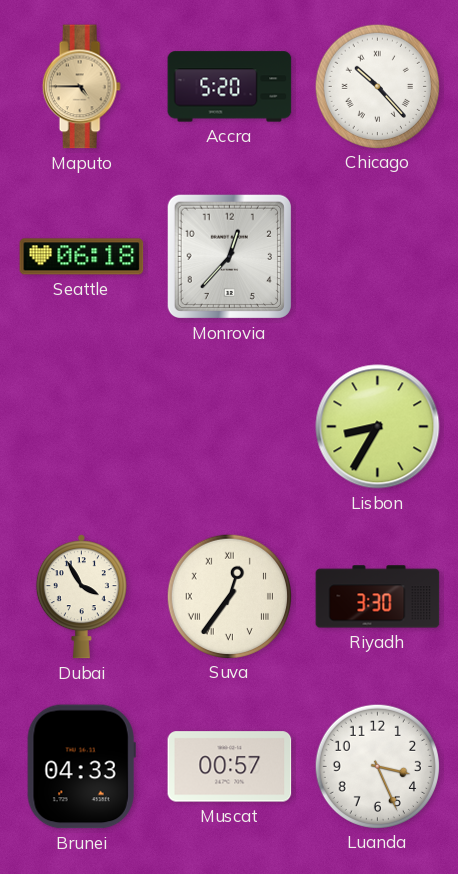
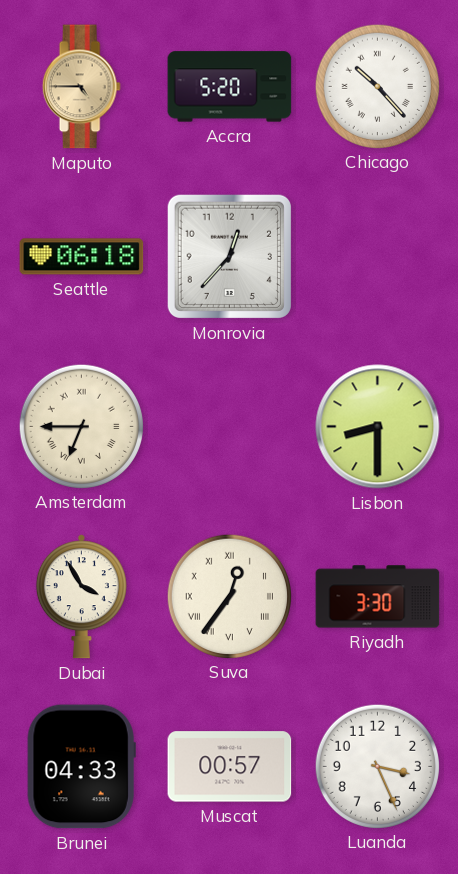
Amsterdam: none -> 6:45 (81, 426)
Lisbon: 8:35 -> 8:30 (378, 427)
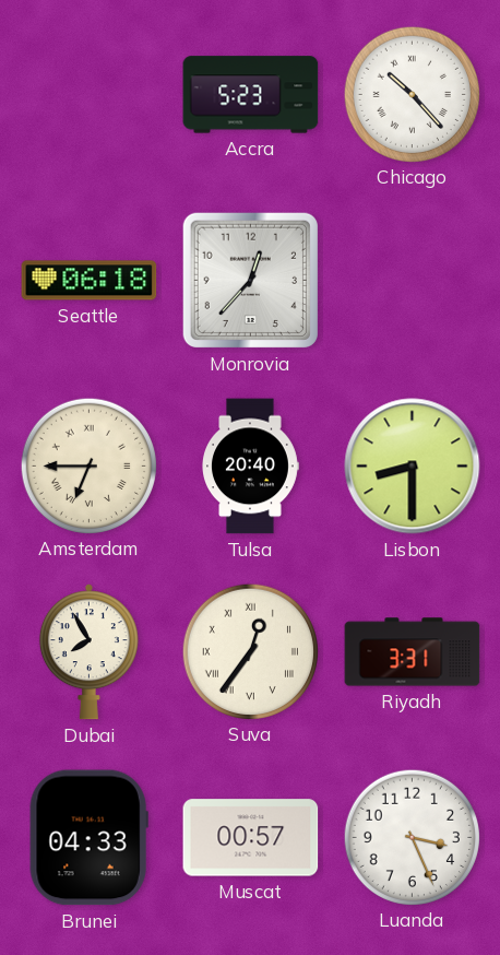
Maputo: 4:45 -> none (81, 87)
Accra: 5:20 -> 5:23 (251, 95)
Tulsa: none -> 20:40 (251, 467)
Dubai: 3:55 -> 7:55 (88, 652)
Riyadh: 3:30 -> 3:31 (413, 652)
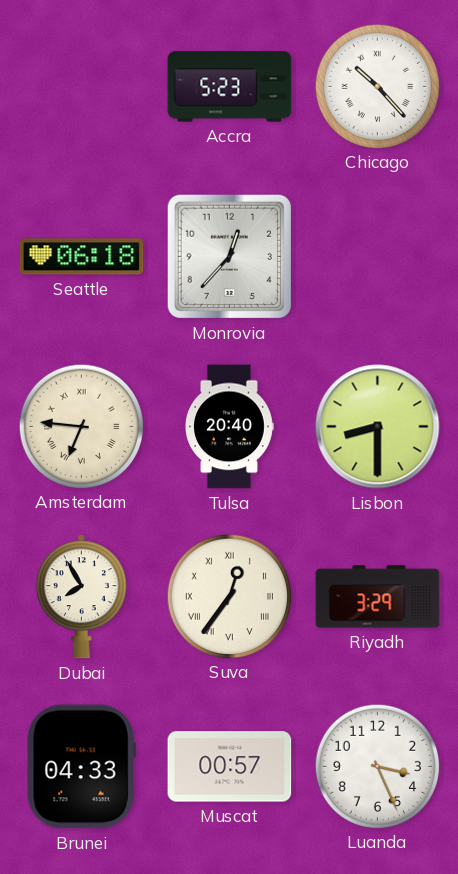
Amsterdam: 6:45 -> 6:46 (81, 426)
Riyadh: 3:31 -> 3:29 (378, 597)
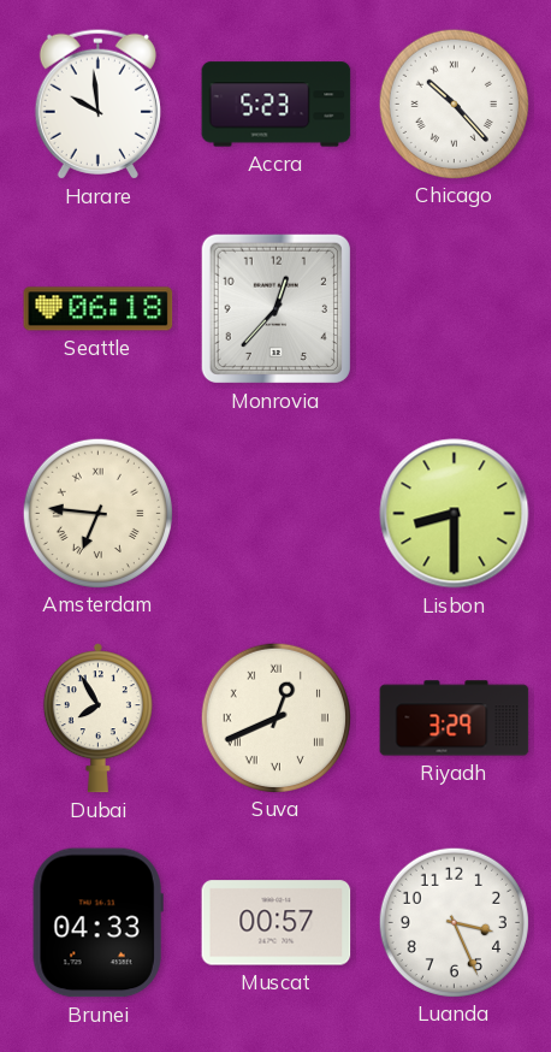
Harare: none -> 9:59 (97, 104)
Tulsa: 20:40 -> none (230, 427)
Suva: 12:36 -> 12:41 (275, 717)
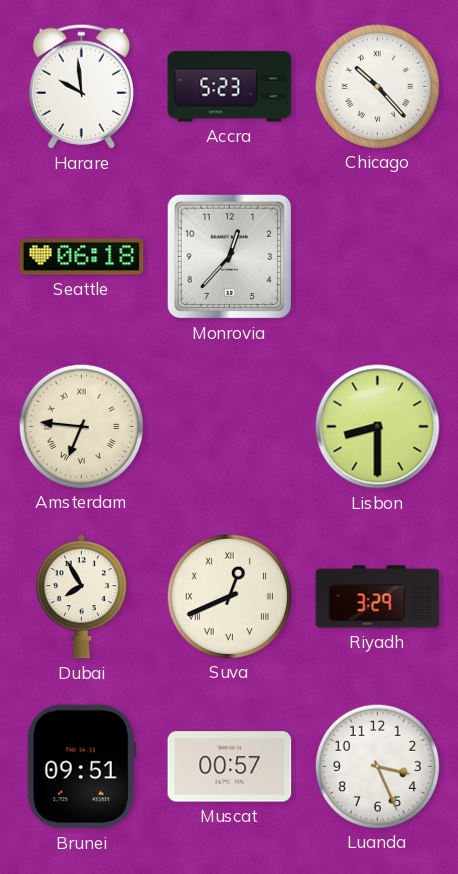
Brunei: 04:33 -> 09:51 (81, 767)
